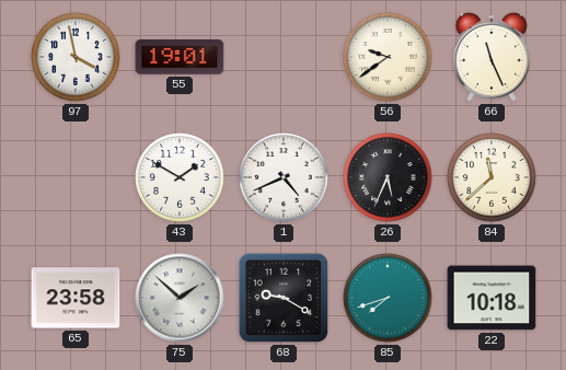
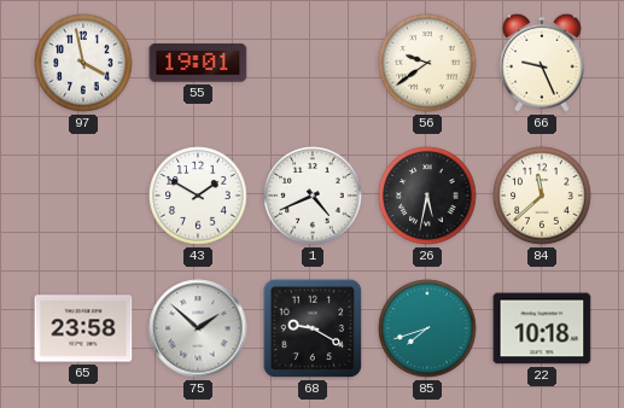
66: 11:26 -> 9:26 (542, 63)
26: 5:34 -> 5:32 (427, 196)
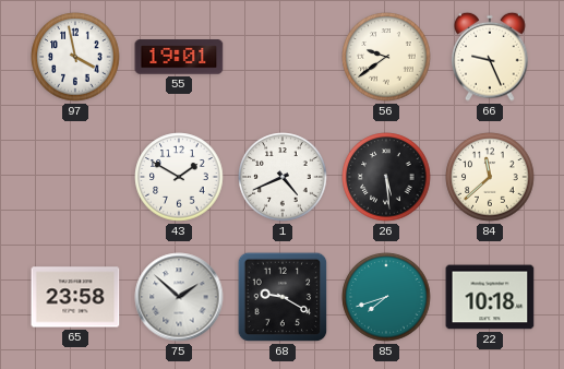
26: 5:32 -> 5:29 (386, 177)
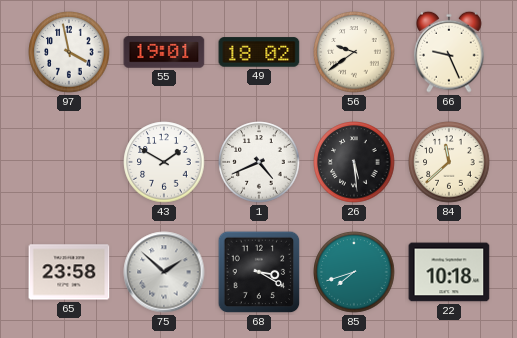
49: none -> 18:02 (259, 52)
68: 9:20 -> 3:20 (259, 272)
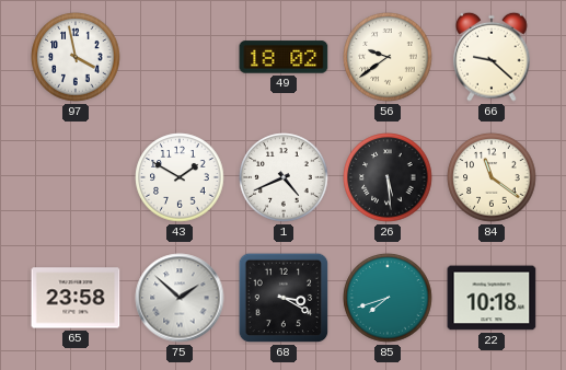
55: 19:01 -> none (164, 52)
66: 9:26 -> 9:22 (492, 57)
84: 11:38 -> 11:21 (492, 177)
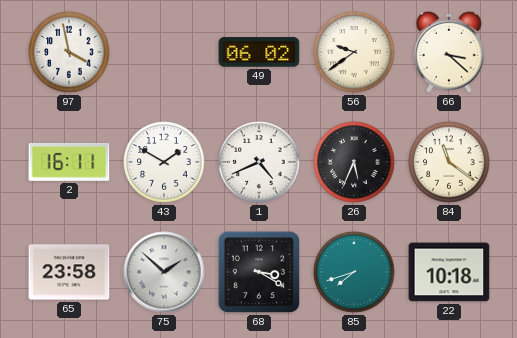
49: 18:02 -> 06:02 (259, 52)
66: 9:22 -> 3:22 (449, 52)
2: none -> 16:11 (69, 162)
26: 5:29 -> 5:34 (354, 162)
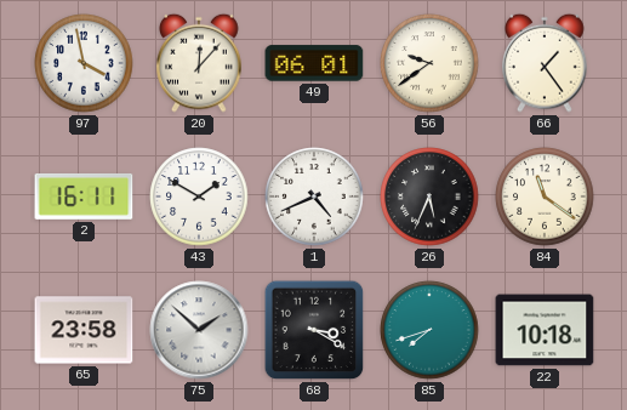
20: none -> 12:07 (199, 63)
49: 06:02 -> 06:01 (314, 63)
66: 3:22 -> 1:24 (545, 63)
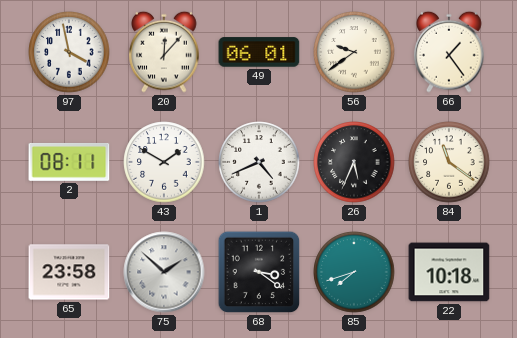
2: 16:11 -> 08:11 (69, 162)
68: 3:20 -> 3:21 (259, 272)
